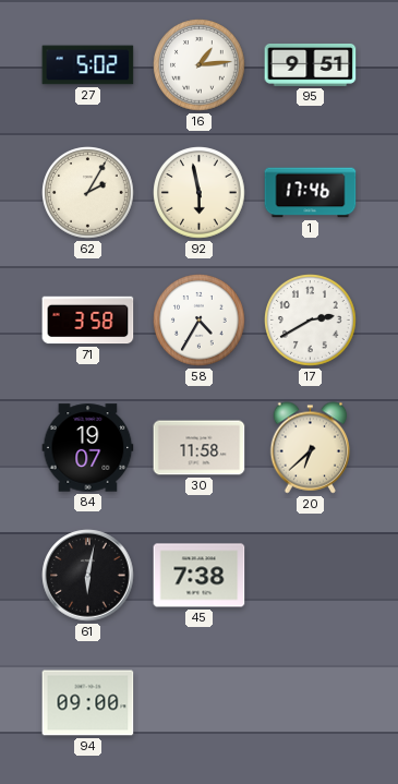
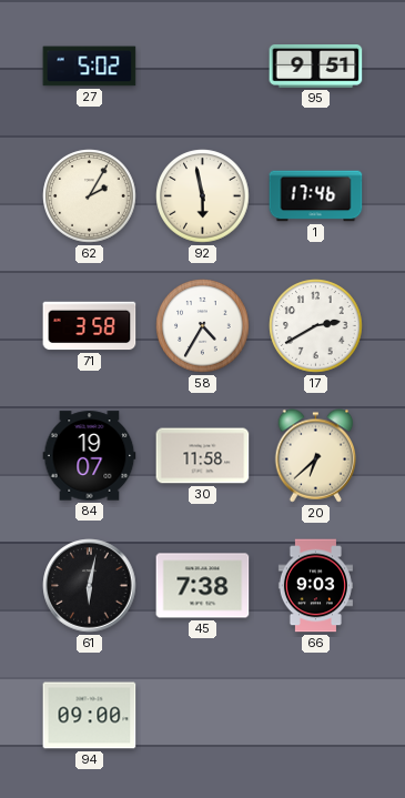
16: 1:14 -> none (200, 65)
66: none -> 9:03 (315, 586)
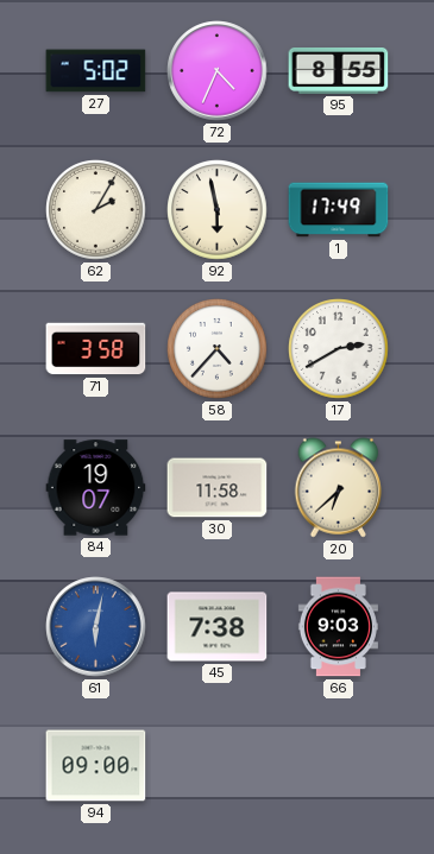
72: none -> 4:34 (218, 71)
95: 9:51 -> 8:55 (339, 71)
1: 17:46 -> 17:49 (339, 210)
58: 4:35 -> 4:37 (218, 349)
61 dial: black -> blue (96, 627)
